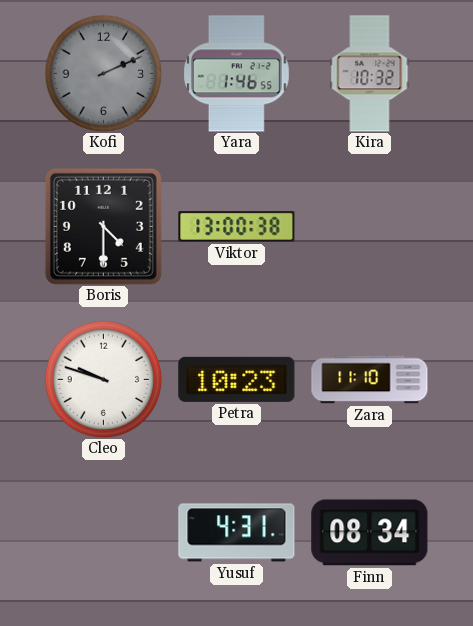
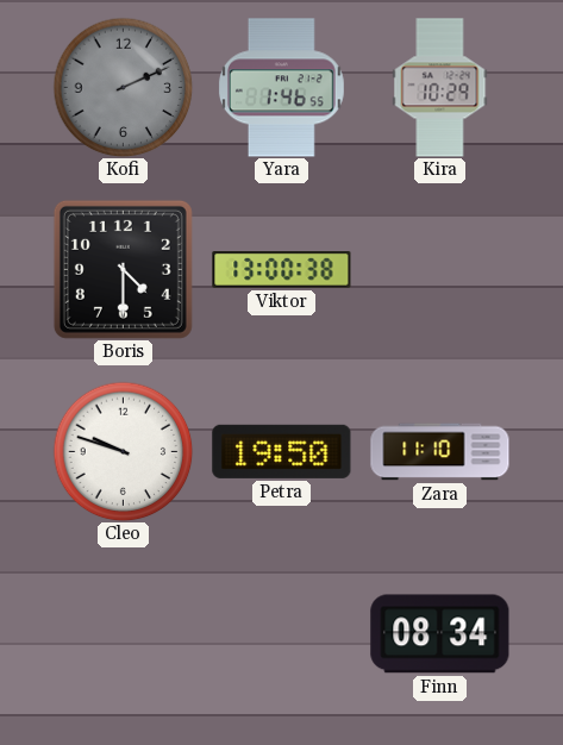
Kira: 10:32 -> 10:29 (440, 88)
Petra: 10:23 -> 19:50 (282, 451)
Yusuf: 4:31 -> none (237, 533)
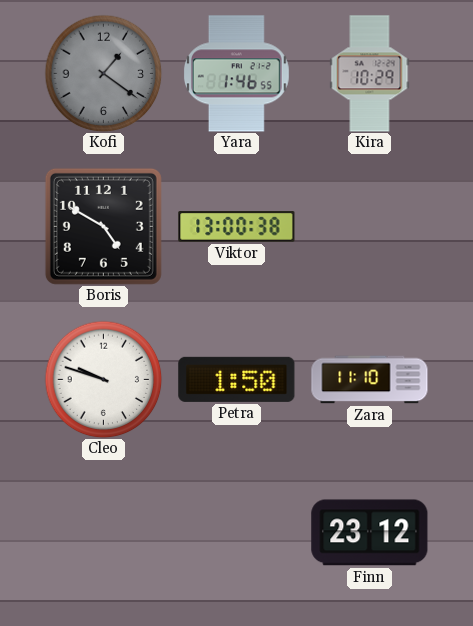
Kofi: 2:11 -> 1:21 (103, 73)
Boris: 4:30 -> 4:50 (103, 226)
Petra: 19:50 -> 1:50 (237, 379)
Finn: 08:34 -> 23:12 (370, 533)
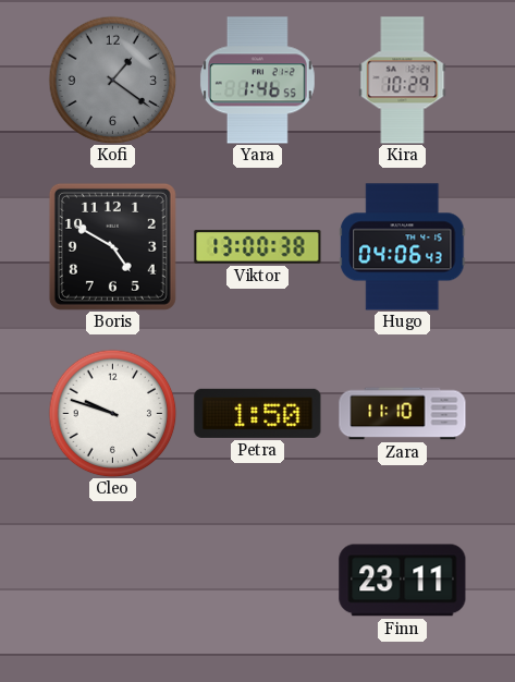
Hugo: none -> 04:06 (403, 247)
Finn: 23:12 -> 23:11 (403, 581)
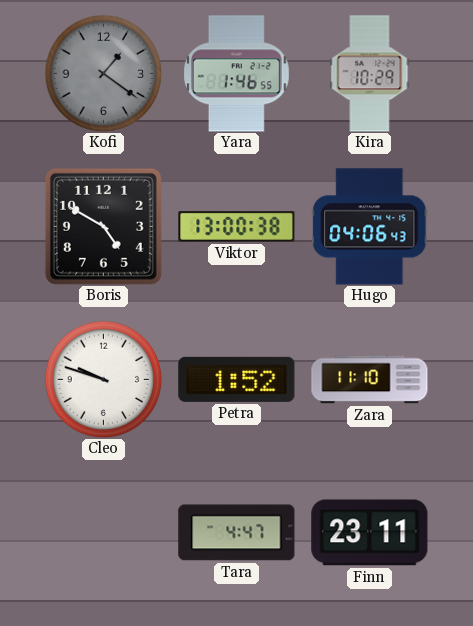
Petra: 1:50 -> 1:52 (237, 379)
Tara: none -> 4:47 (237, 533)
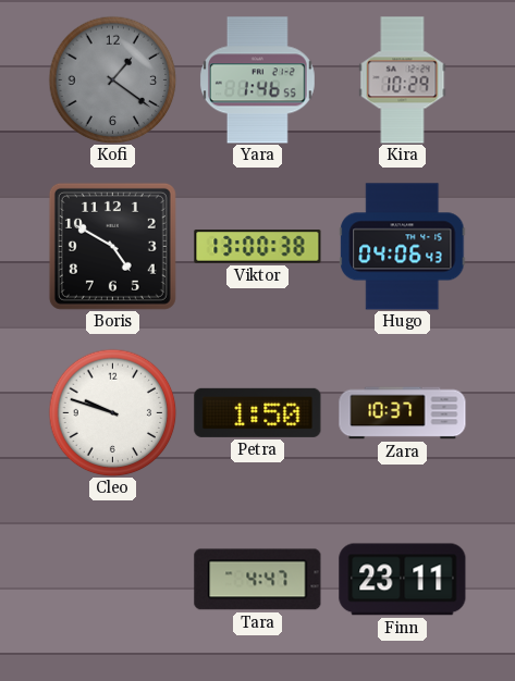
Petra: 1:52 -> 1:50 (258, 412)
Zara: 11:10 -> 10:37 (403, 413)
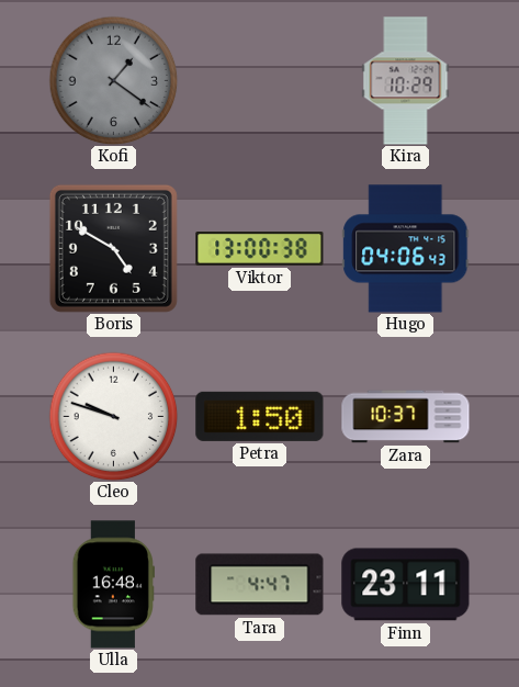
Yara: 1:46 -> none (257, 81)
Ulla: none -> 16:48 (113, 585)
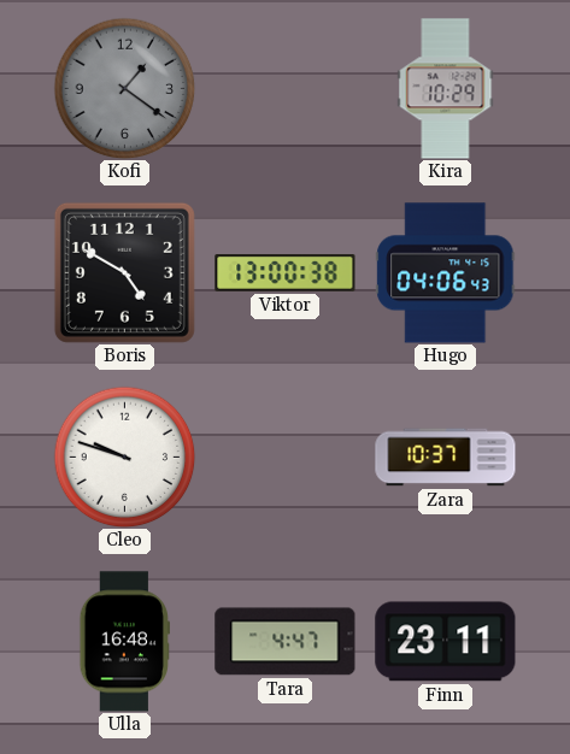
Petra: 1:50 -> none (260, 416)
